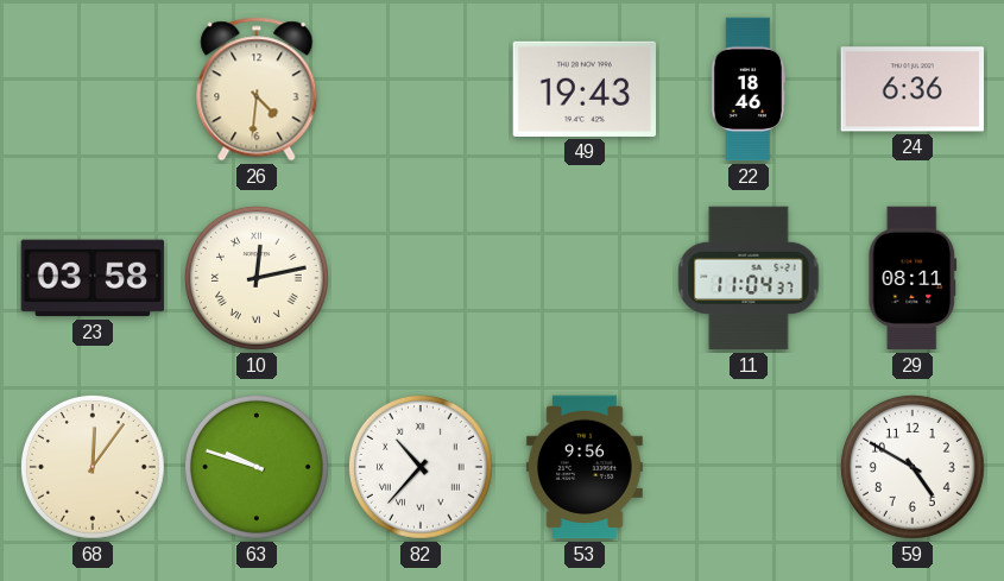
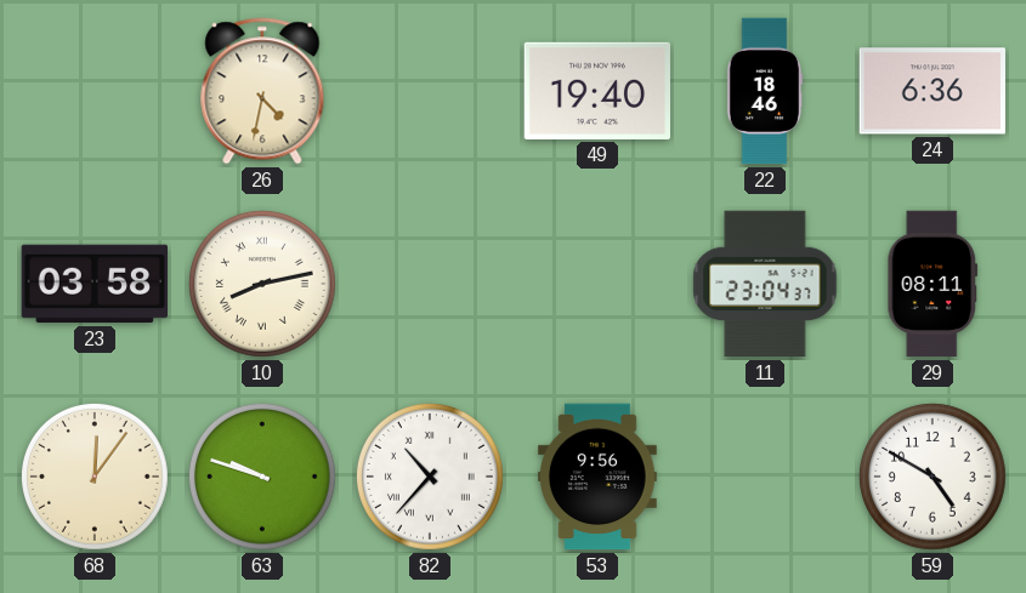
26: 4:31 -> 4:32 (262, 91)
49: 19:43 -> 19:40 (596, 91)
10: 12:13 -> 8:13 (262, 284)
11: 11:04 -> 23:04 (765, 284)
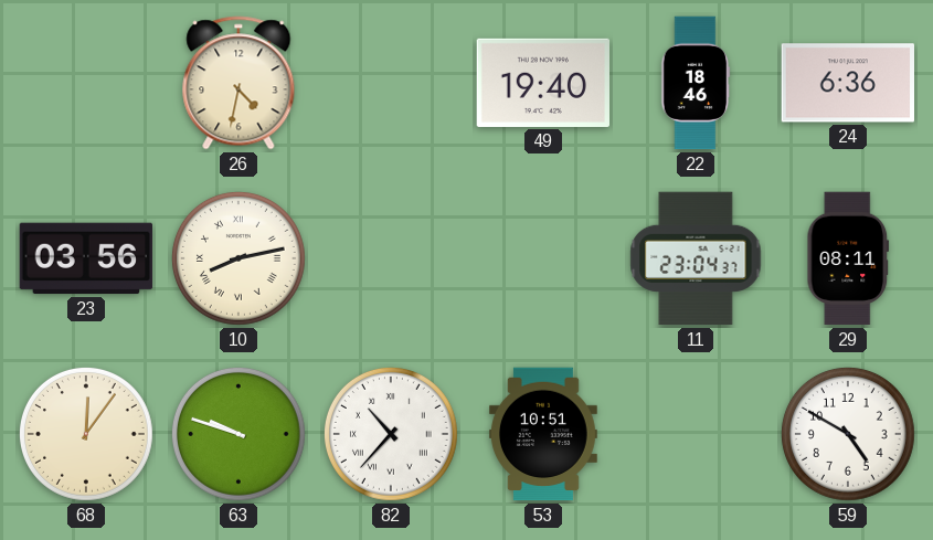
23: 03:58 -> 03:56 (86, 258)
53: 9:56 -> 10:51 (543, 434)
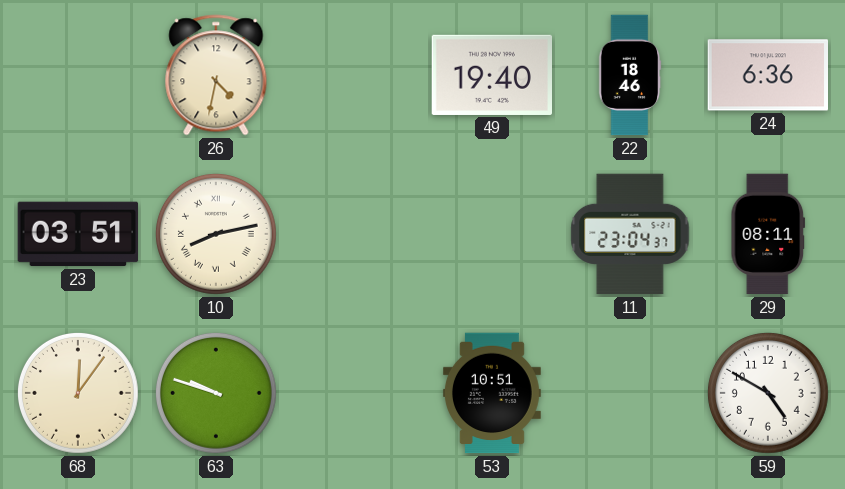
23: 03:56 -> 03:51 (78, 234)
82: 10:37 -> none (391, 434)
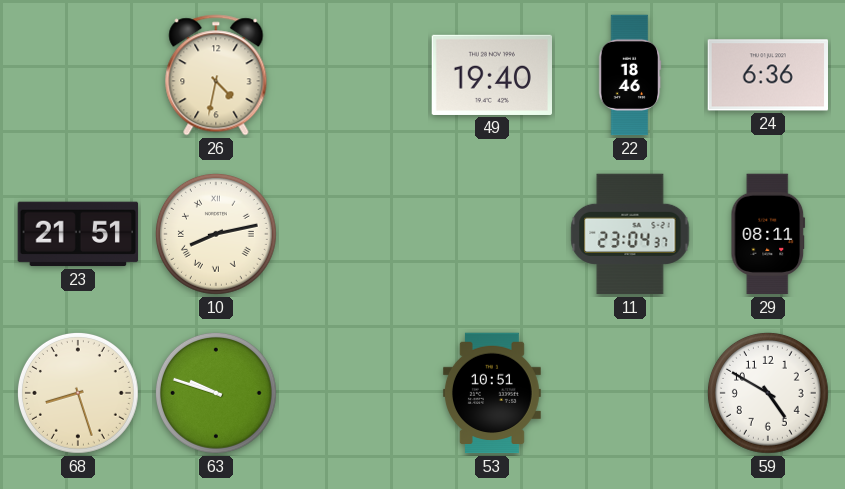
23: 03:51 -> 21:51 (78, 234)
68: 12:06 -> 8:27 (78, 393)
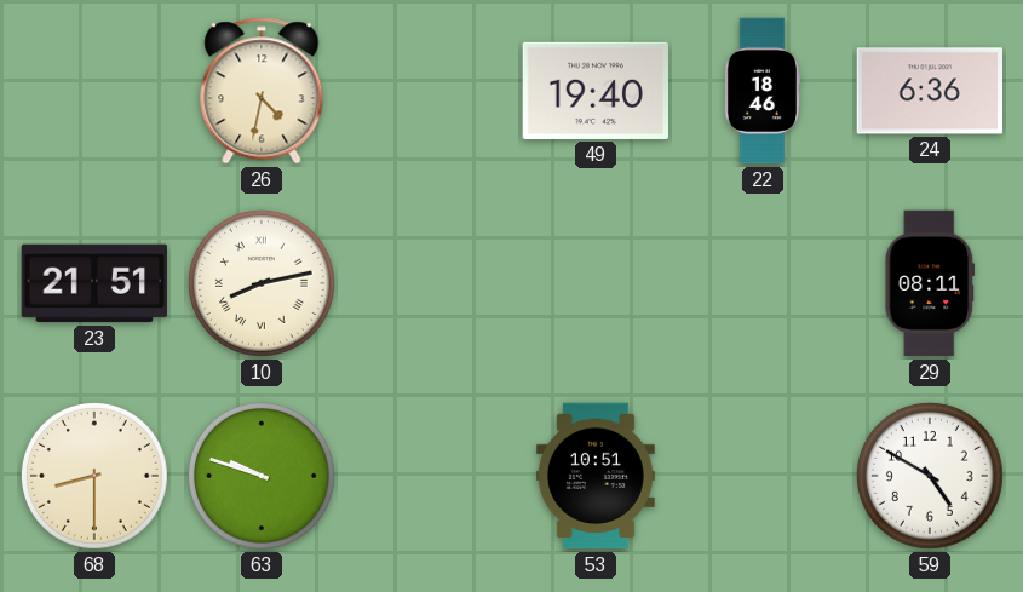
11: 23:04 -> none (630, 234)
68: 8:27 -> 8:30 (94, 476)
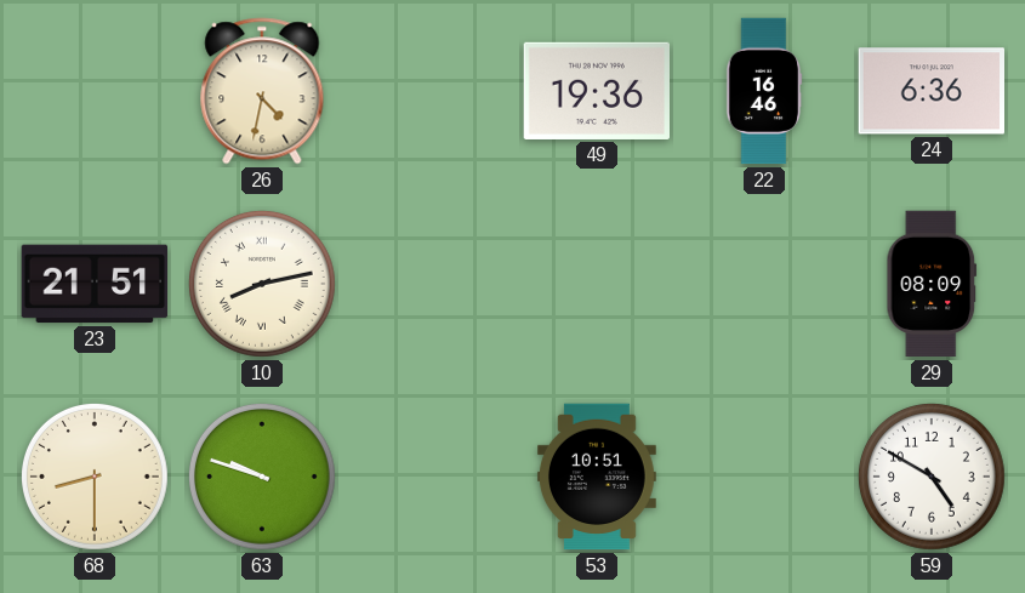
49: 19:40 -> 19:36 (596, 91)
22: 18:46 -> 16:46 (764, 91)
29: 08:11 -> 08:09 (932, 284)
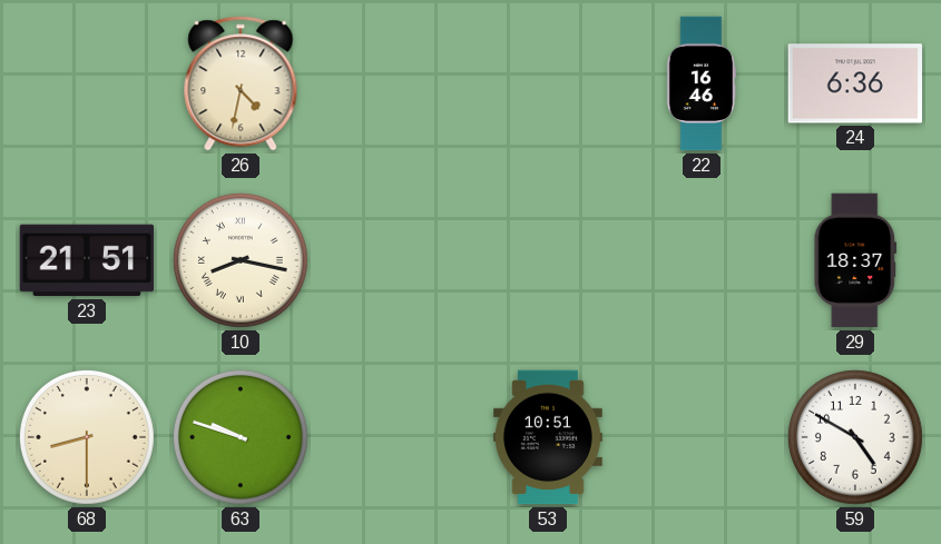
49: 19:36 -> none (596, 91)
10: 8:13 -> 8:17 (241, 260)
29: 08:09 -> 18:37 (855, 260)
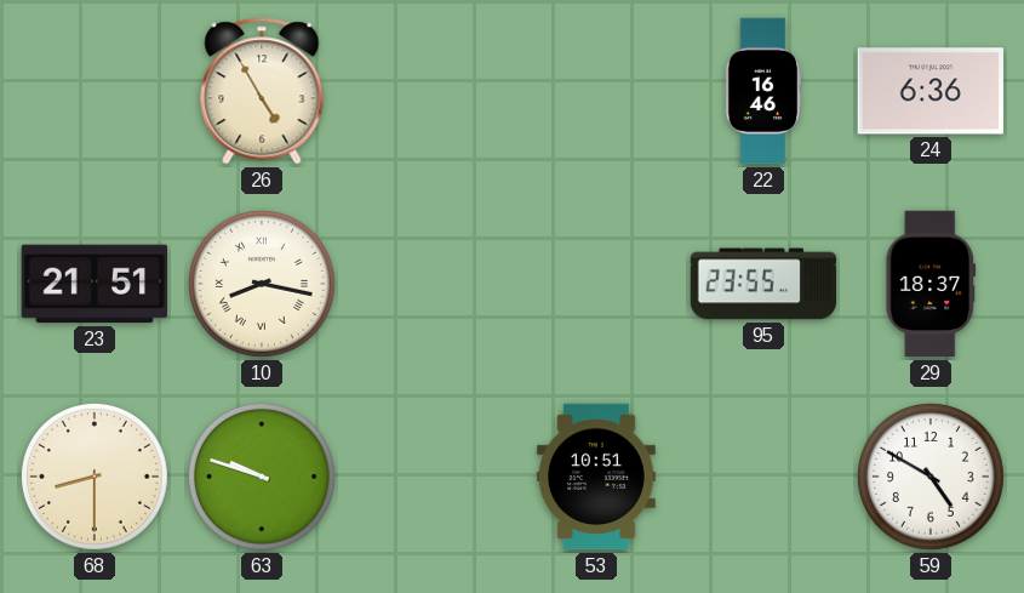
26: 4:32 -> 4:55 (262, 91)
95: none -> 23:55 (763, 284)
